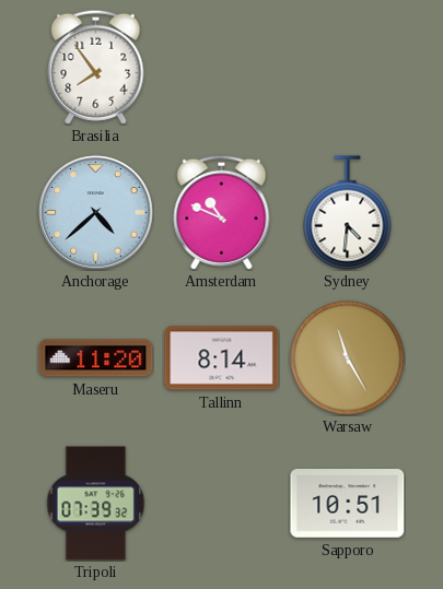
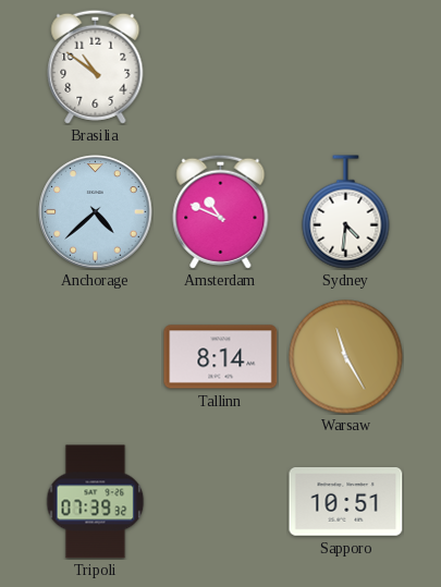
Brasilia: 7:54 -> 10:51 (96, 66)
Maseru: 11:20 -> none (96, 358)
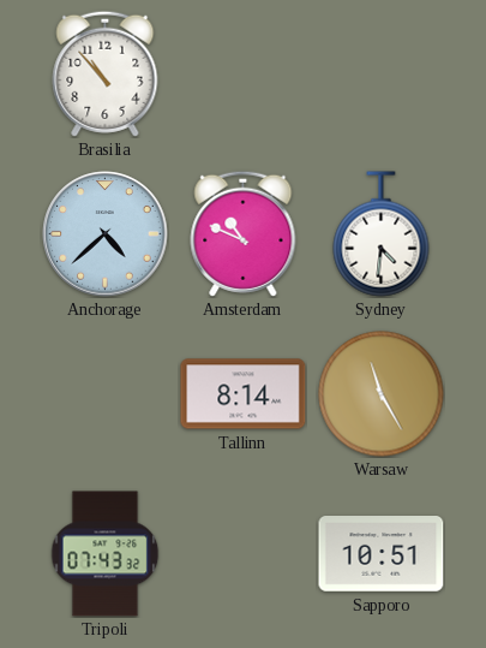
Brasilia: 10:51 -> 10:53 (106, 73)
Tripoli: 07:39 -> 07:43 (106, 554)
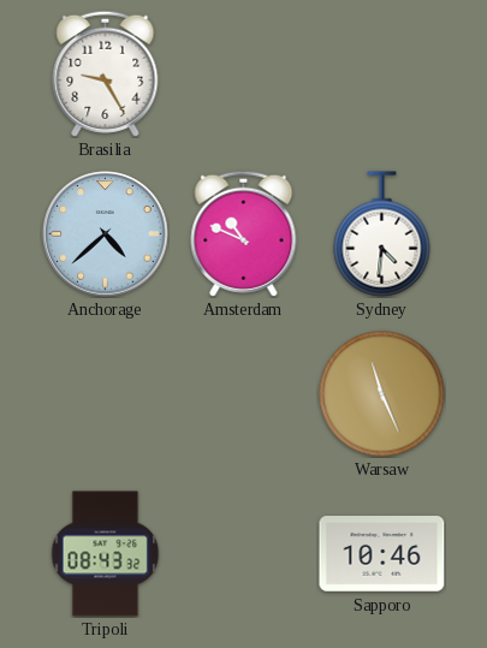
Brasilia: 10:53 -> 9:25 (106, 73)
Tallinn: 8:14 -> none (244, 394)
Warsaw: 11:25 -> 11:26 (382, 394)
Tripoli: 07:43 -> 08:43 (106, 554)
Sapporo: 10:51 -> 10:46 (382, 554)
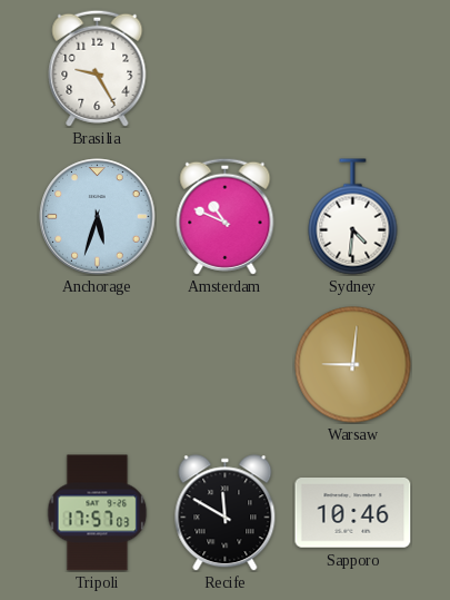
Anchorage: 4:38 -> 5:33 (98, 217)
Warsaw: 11:26 -> 9:01 (353, 365)
Tripoli: 08:43 -> 17:57 (98, 513)
Recife: none -> 11:50 (226, 513)
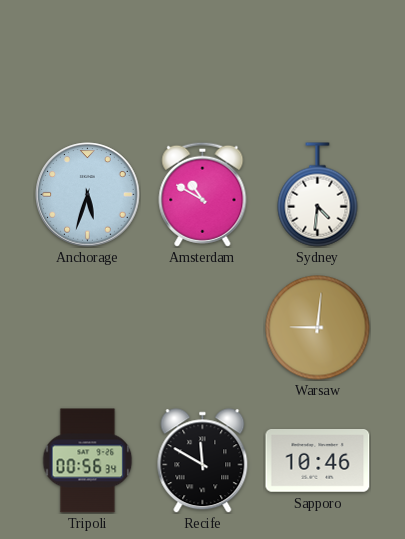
Brasilia: 9:25 -> none (98, 68)
Amsterdam: 10:49 -> 10:50 (203, 194)
Tripoli: 17:57 -> 00:56 (88, 461)
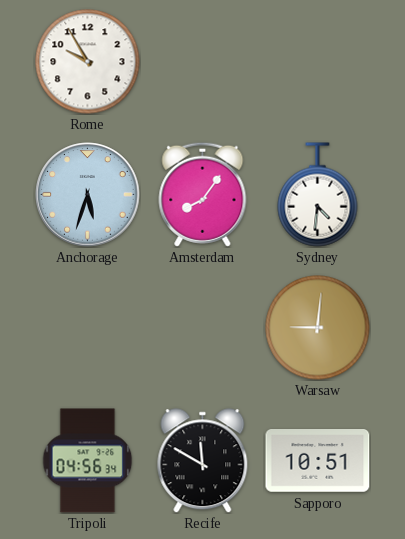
Rome: none -> 9:55 (88, 62)
Amsterdam: 10:50 -> 8:06 (203, 194)
Tripoli: 00:56 -> 04:56 (88, 461)
Sapporo: 10:46 -> 10:51 (318, 461)
